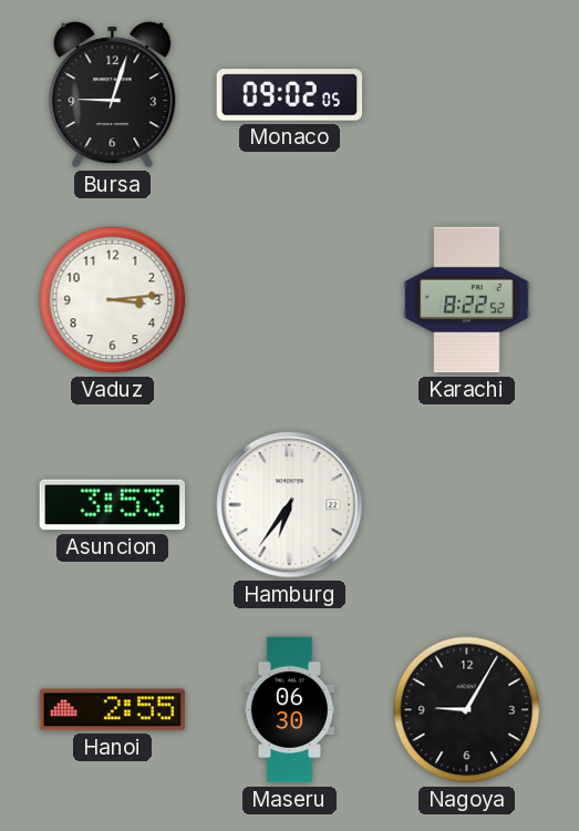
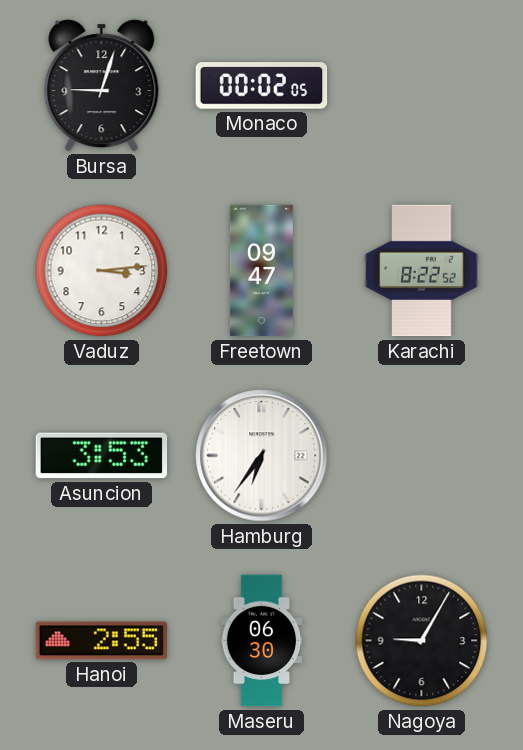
Monaco: 09:02 -> 00:02 (262, 86)
Freetown: none -> 09:47 (261, 271)
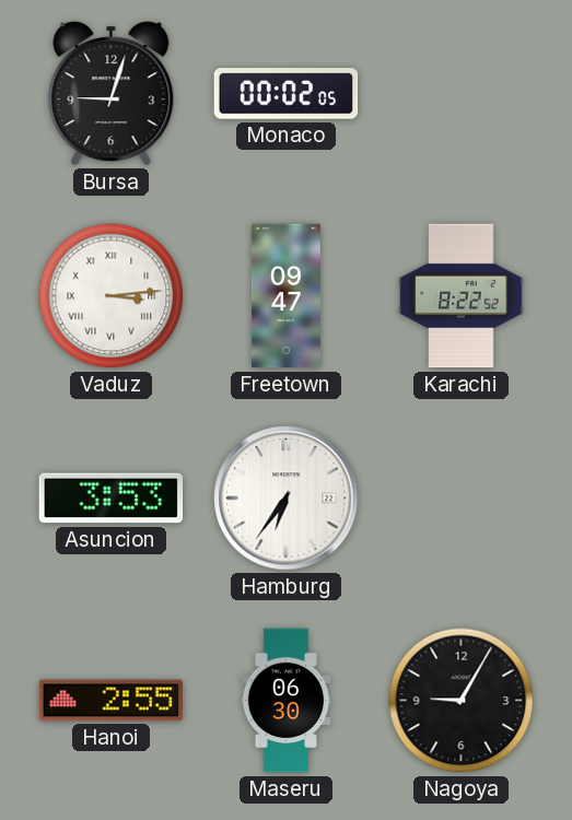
Vaduz numerals: Arabic -> Roman (112, 296)
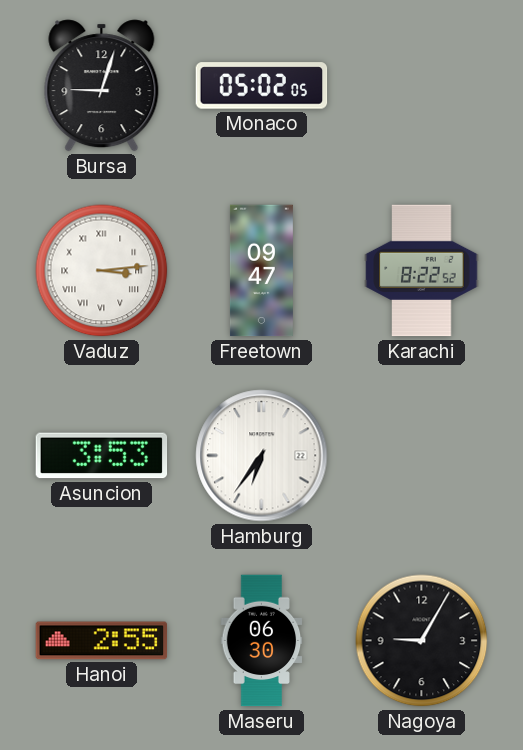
Monaco: 00:02 -> 05:02 (262, 86)
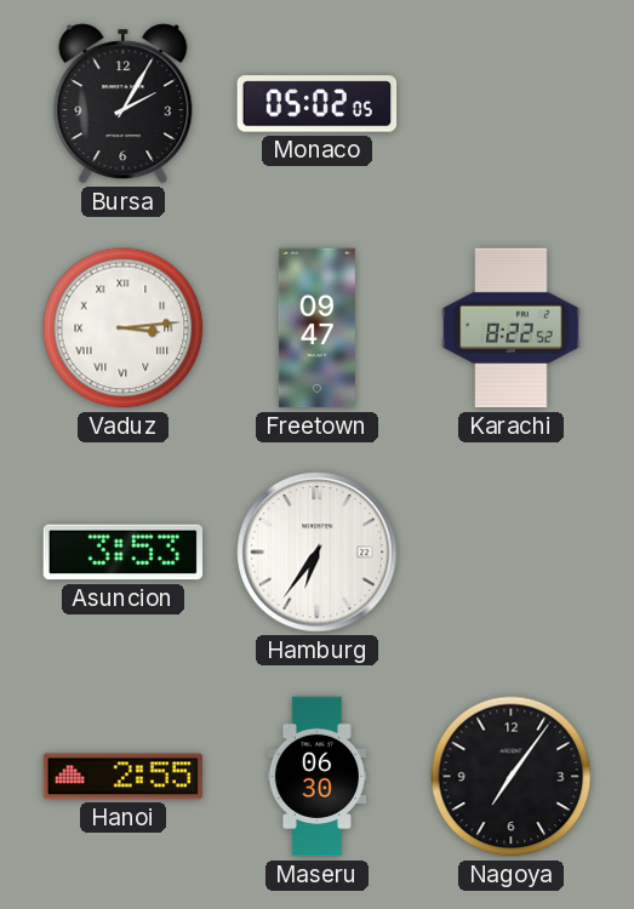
Bursa: 9:03 -> 2:05 (124, 104)
Nagoya: 9:05 -> 7:06 (512, 777)
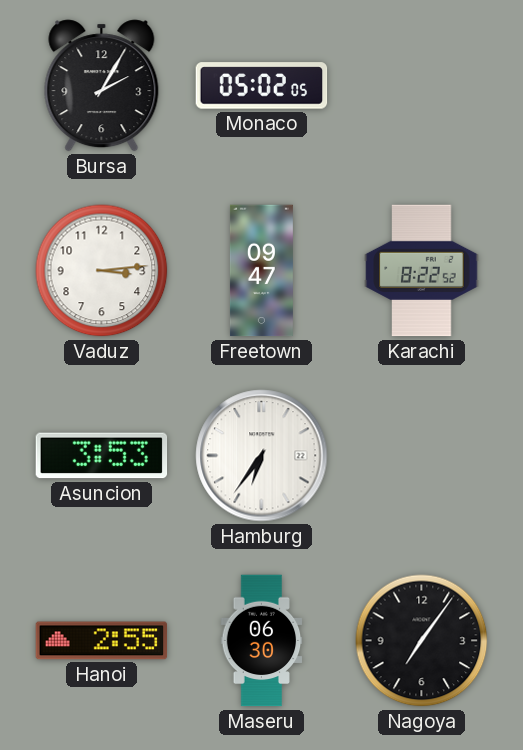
Vaduz numerals: Roman -> Arabic (102, 271)
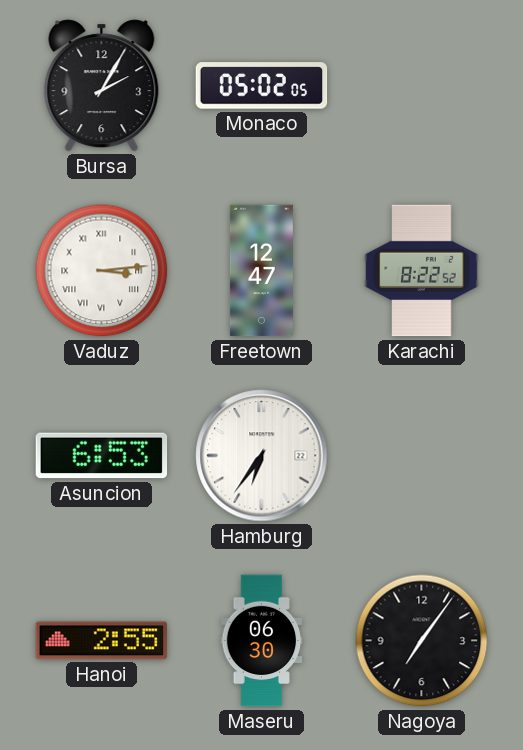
Vaduz numerals: Arabic -> Roman (102, 271)
Freetown: 09:47 -> 12:47 (261, 271)
Asuncion: 3:53 -> 6:53 (102, 456)
